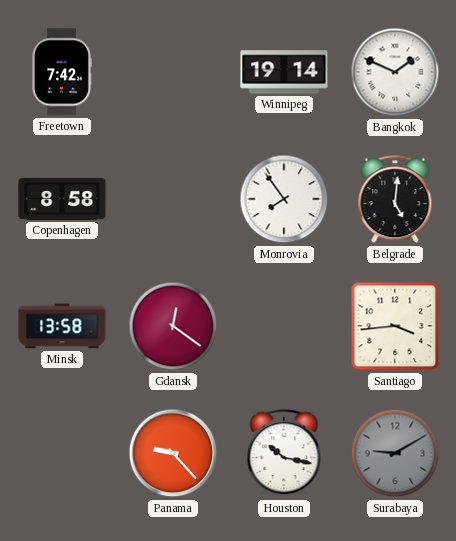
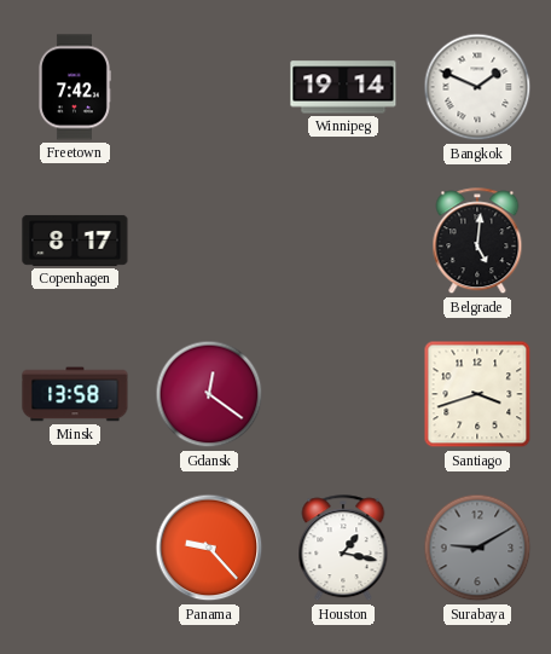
Copenhagen: 8:58 -> 8:17 (75, 241)
Monrovia: 7:54 -> none (284, 199)
Santiago: 3:44 -> 3:42 (477, 394)
Houston: 10:17 -> 1:17 (343, 549)
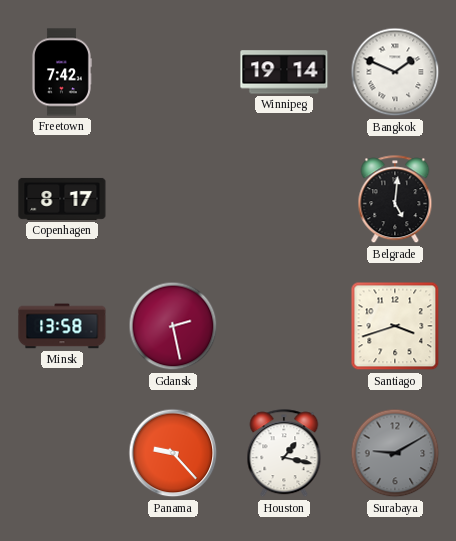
Gdansk: 12:21 -> 2:28 (173, 326)
